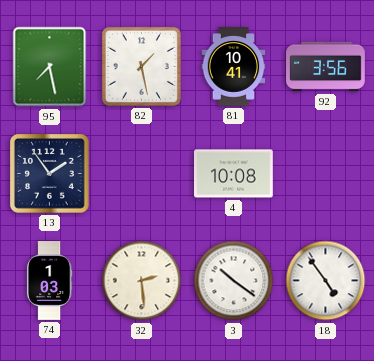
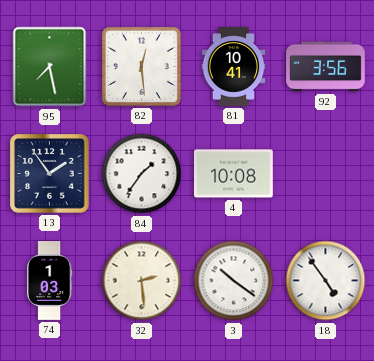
82: 1:28 -> 12:29 (141, 66)
84: none -> 1:36 (142, 174)
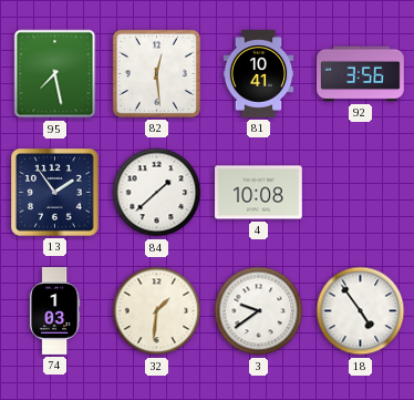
84: 1:36 -> 1:38 (157, 193)
32: 2:29 -> 1:31 (157, 311)
3: 10:21 -> 9:39 (259, 311)
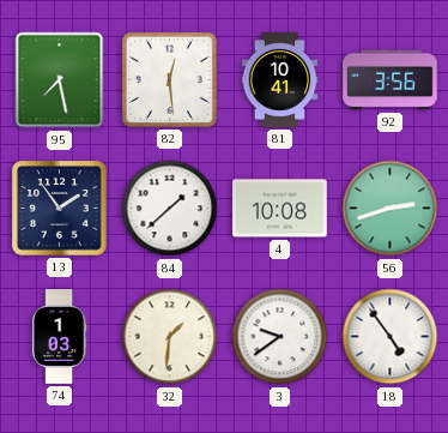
56: none -> 2:42 (391, 209)
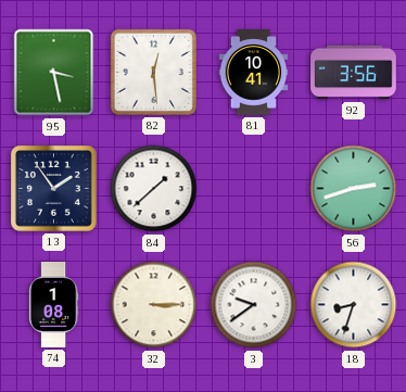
95: 7:28 -> 3:28 (54, 73)
4: 10:08 -> none (280, 209)
74: 1:03 -> 1:08 (53, 305)
32: 1:31 -> 3:15 (154, 305)
18: 4:54 -> 8:33 (354, 305)
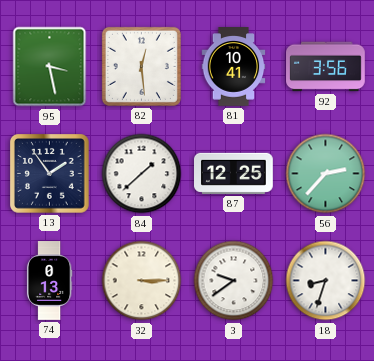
87: none -> 12:25 (234, 173)
56: 2:42 -> 2:37 (326, 174)
74: 1:08 -> 0:13 (49, 281)
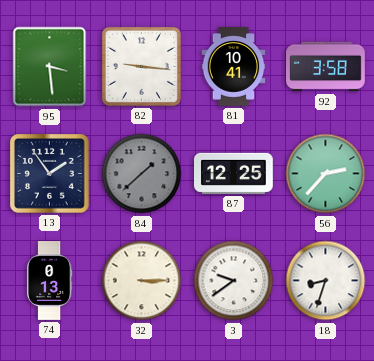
95: 3:28 -> 3:29 (50, 67)
82: 12:29 -> 9:16 (141, 66)
92: 3:56 -> 3:58 (326, 67)
84 dial: white -> grey (142, 174)
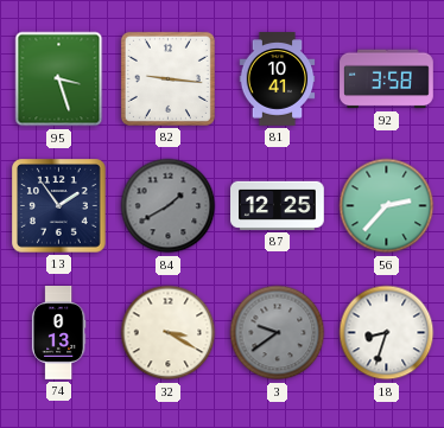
95: 3:29 -> 3:27 (59, 79)
84: 1:38 -> 1:40 (169, 206)
32: 3:15 -> 3:20 (169, 333)
3 dial: white -> grey (278, 333)
